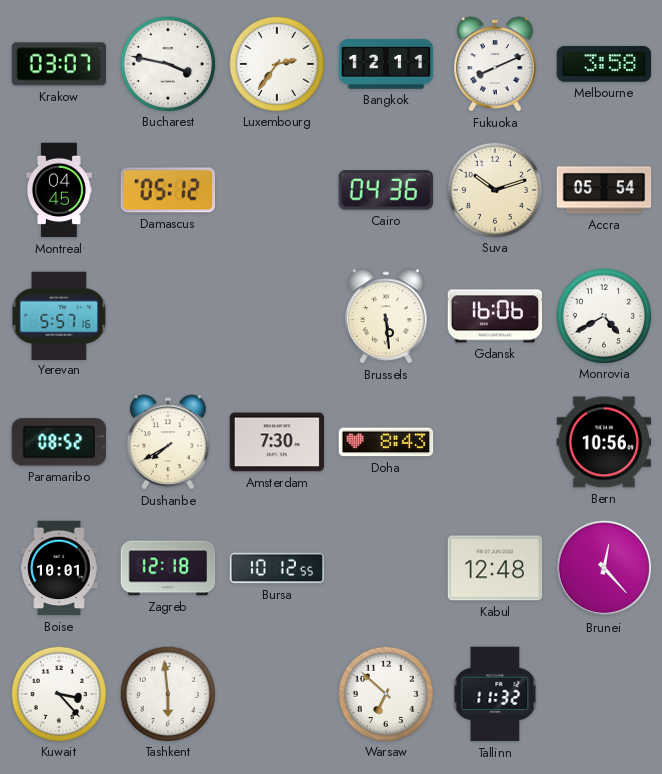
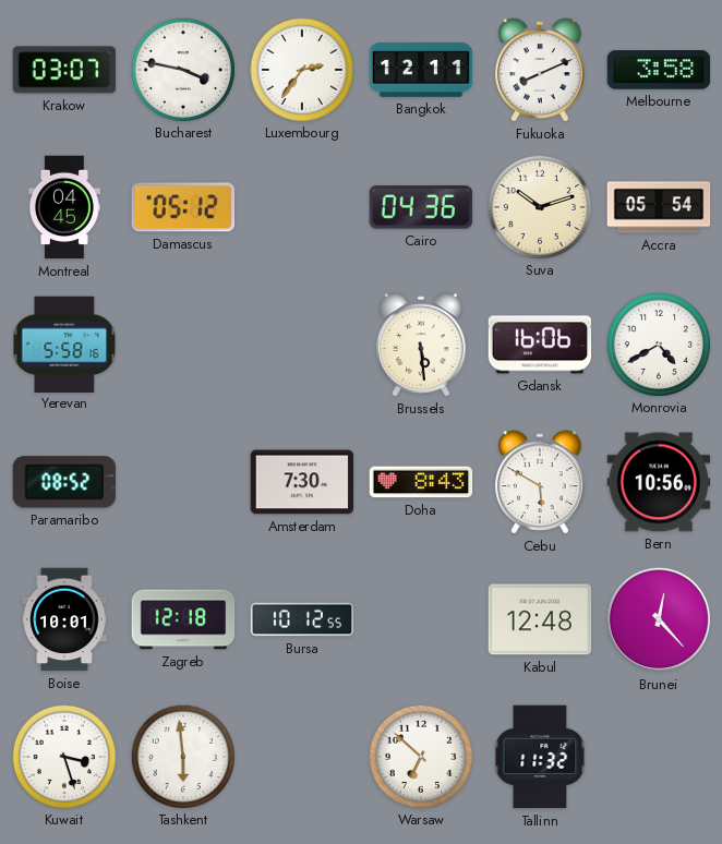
Yerevan: 5:57 -> 5:58 (64, 343)
Dushanbe: 7:40 -> none (168, 442)
Cebu: none -> 5:50 (540, 482)
Kuwait: 3:23 -> 3:27 (63, 756)
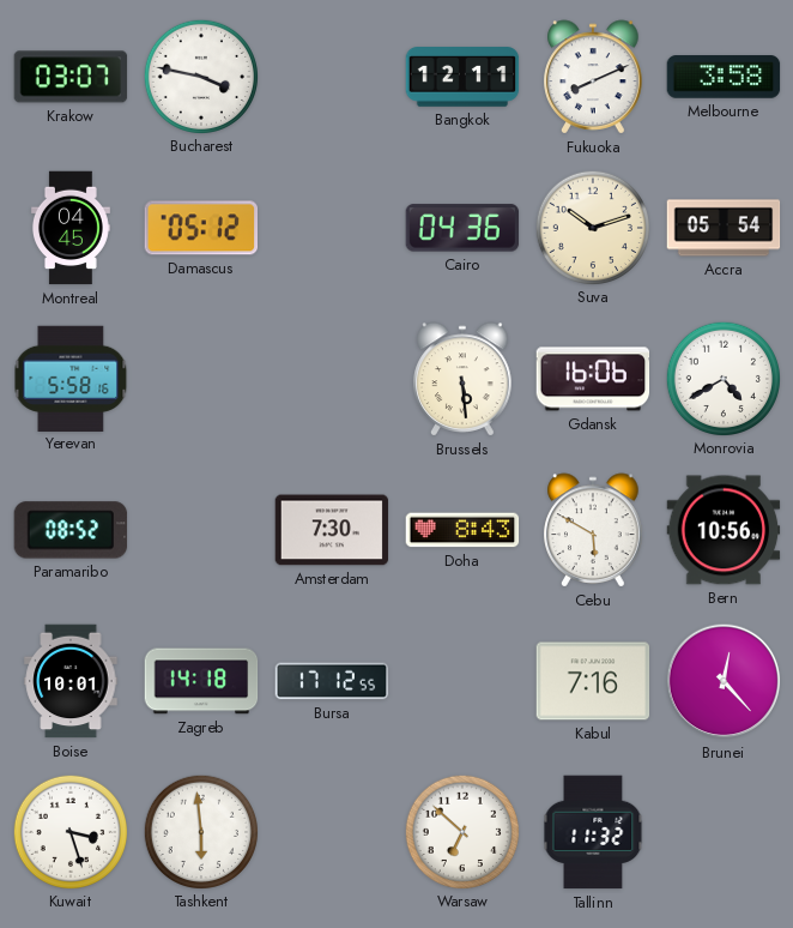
Luxembourg: 2:36 -> none (301, 69)
Zagreb: 12:18 -> 14:18 (201, 681)
Bursa: 10:12 -> 17:12 (332, 681)
Kabul: 12:48 -> 7:16 (593, 681)
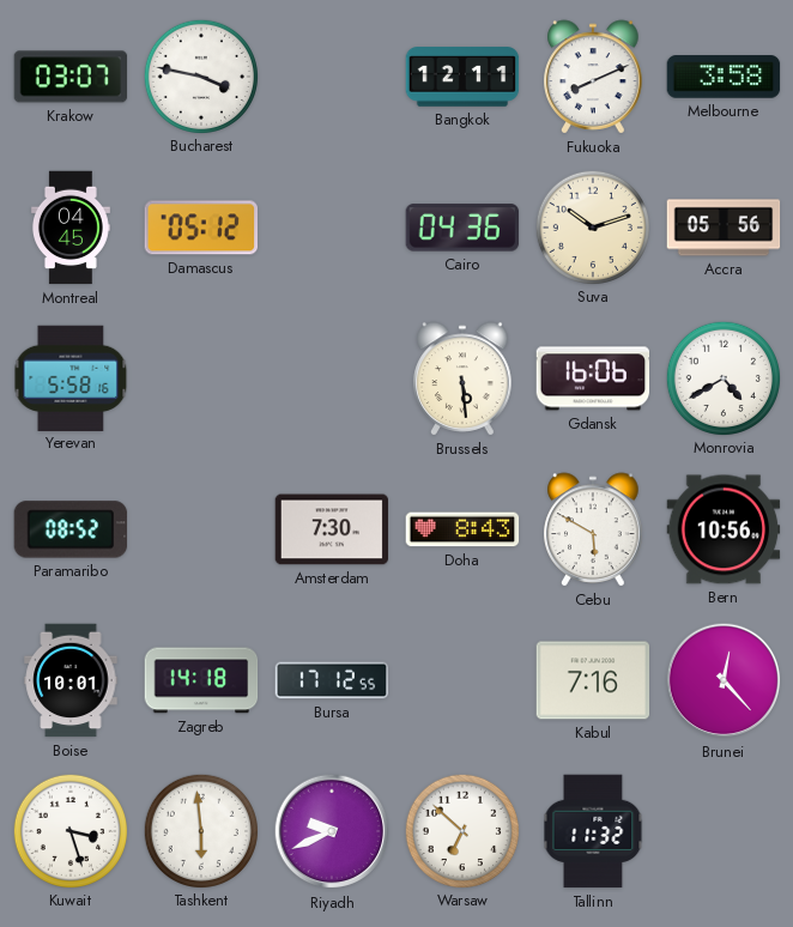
Accra: 05:54 -> 05:56 (724, 228)
Riyadh: none -> 9:41 (332, 831)
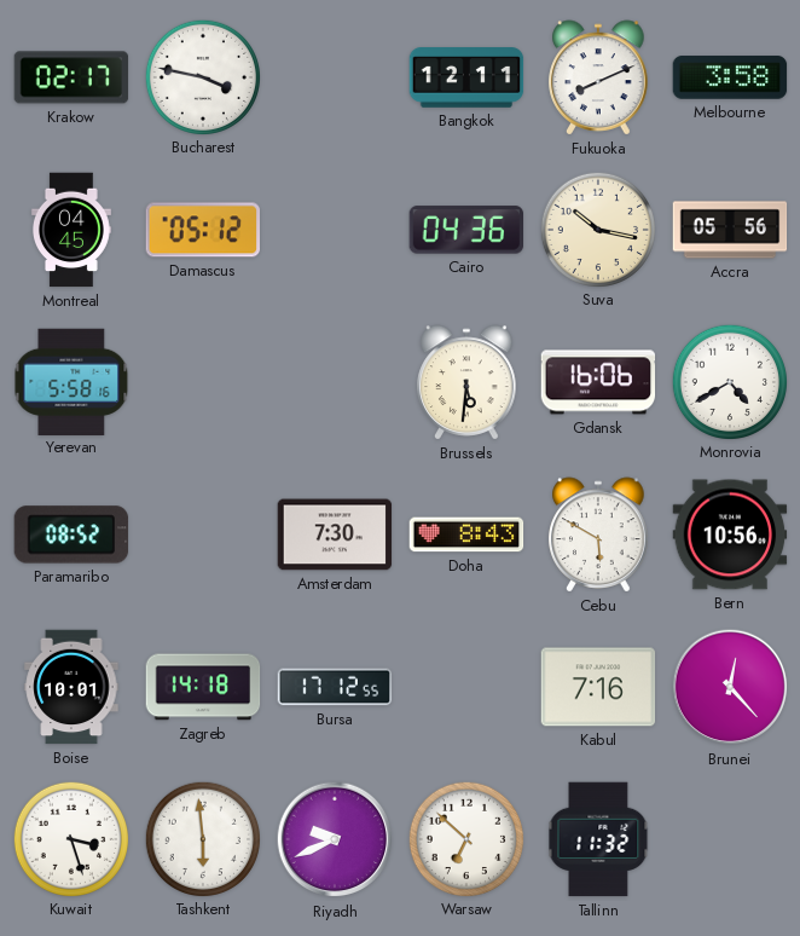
Krakow: 03:07 -> 02:17 (71, 77)
Suva: 10:12 -> 10:17 (597, 229)
Brussels: 5:29 -> 5:31 (466, 382)
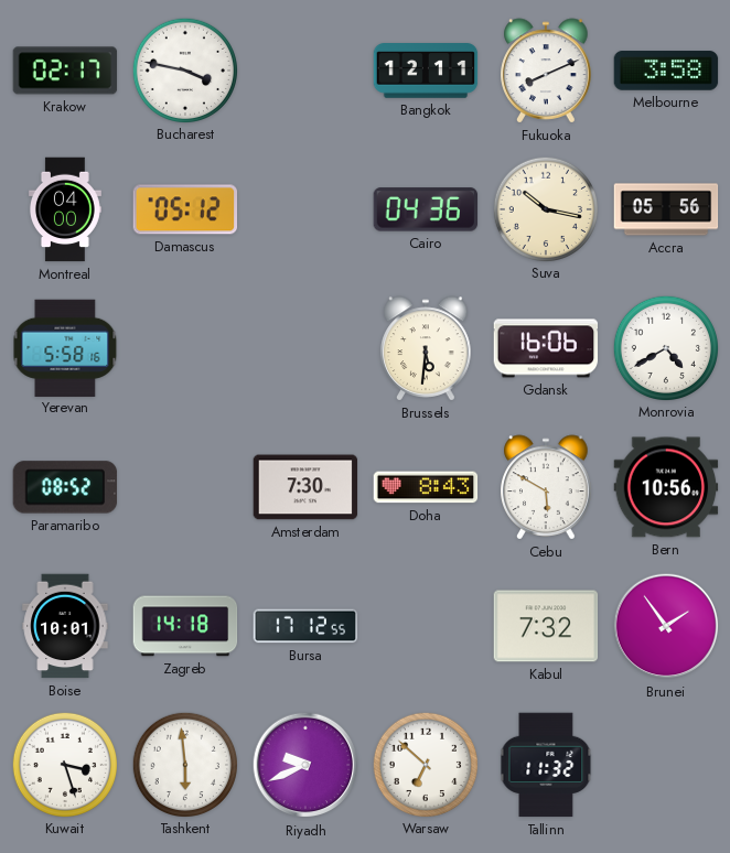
Montreal: 04:45 -> 04:00 (65, 209)
Kabul: 7:16 -> 7:32 (546, 626)
Brunei: 12:23 -> 1:54 (666, 626)
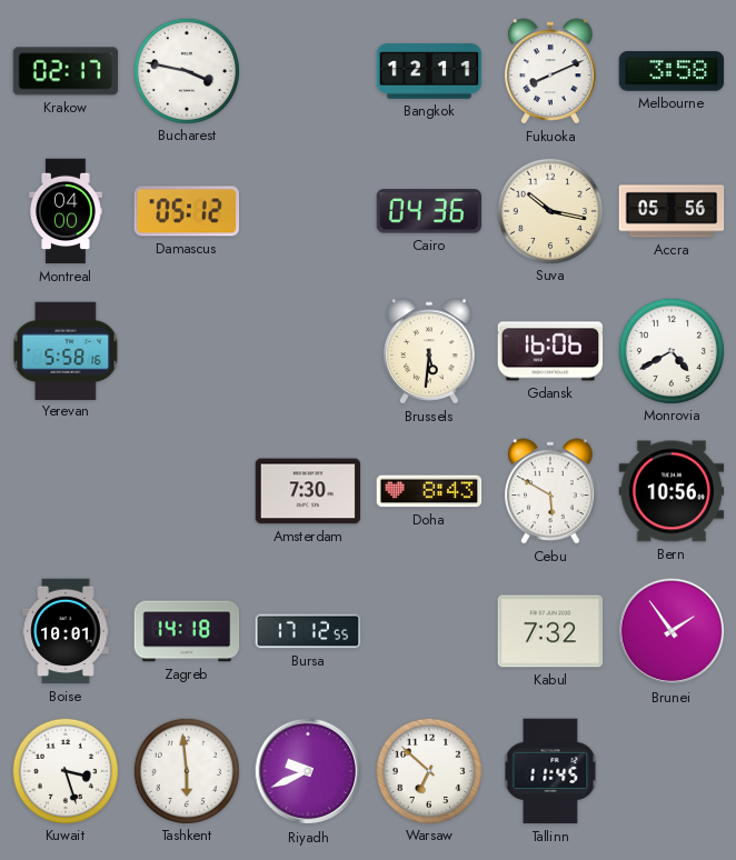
Paramaribo: 08:52 -> none (65, 487)
Tallinn: 11:32 -> 11:45 (550, 771)
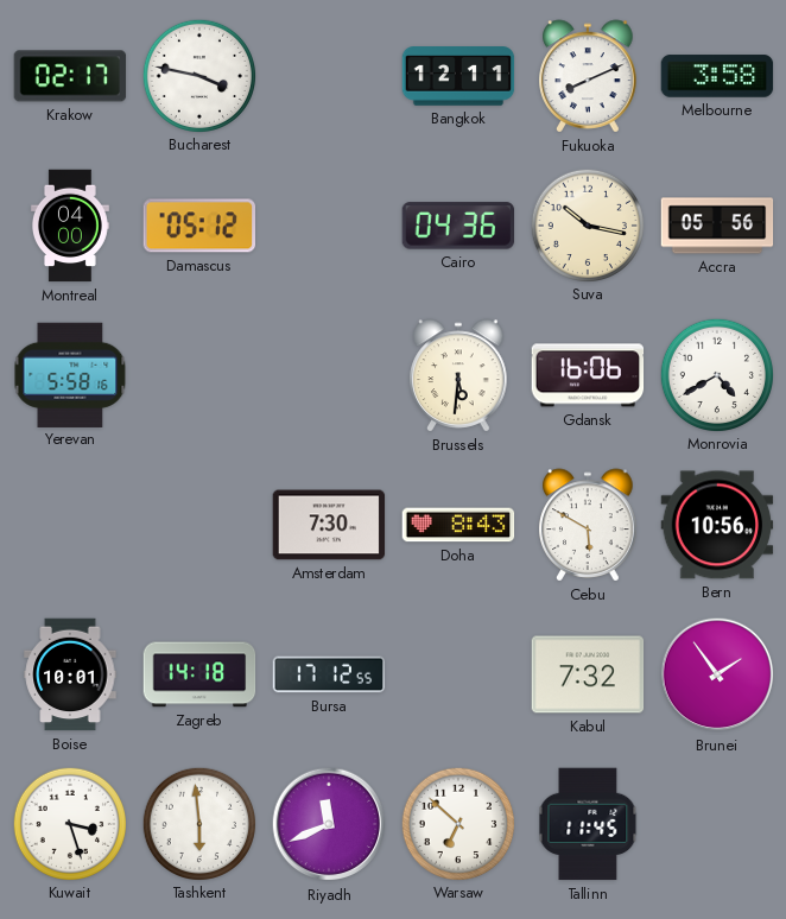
Riyadh: 9:41 -> 11:41 (329, 824)
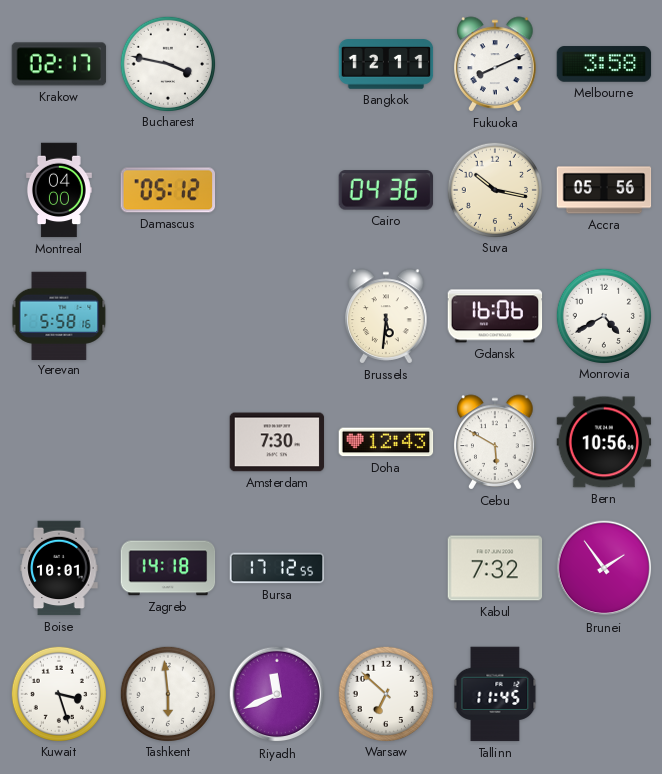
Doha: 8:43 -> 12:43 (386, 442)
